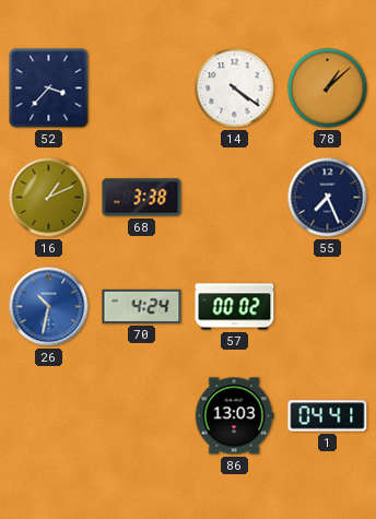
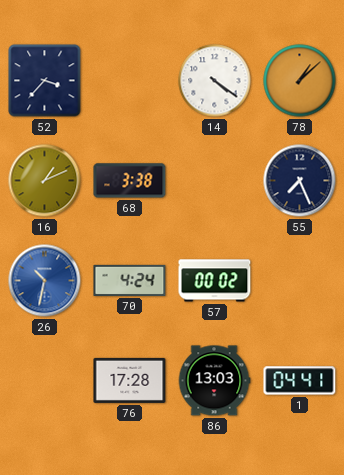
76: none -> 17:28 (130, 380)
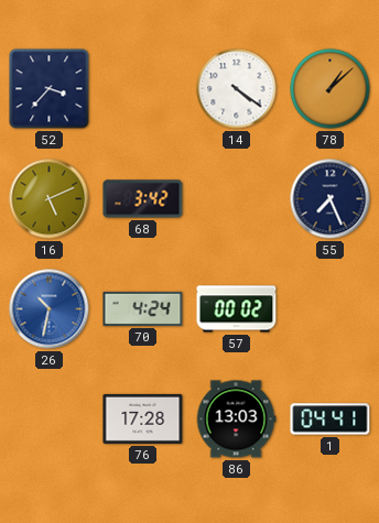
16: 1:11 -> 5:11 (50, 199)
68: 3:38 -> 3:42 (143, 199)
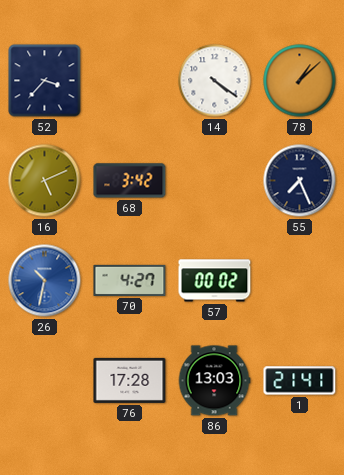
70: 4:24 -> 4:27 (130, 280)
1: 04:41 -> 21:41 (300, 381)
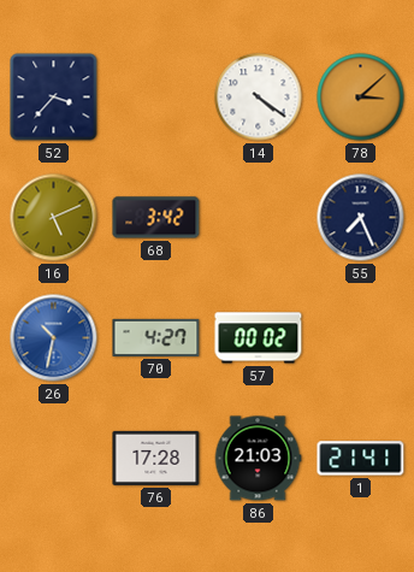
78: 1:08 -> 3:08 (361, 98)
86: 13:03 -> 21:03 (258, 459)
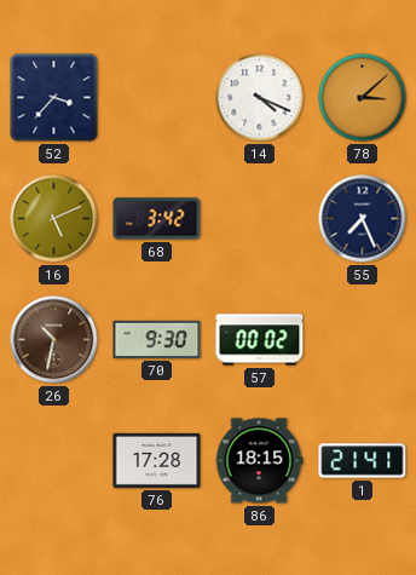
14: 4:21 -> 4:19 (260, 98)
26 dial: blue -> brown (54, 340)
70: 4:27 -> 9:30 (157, 339)
86: 21:03 -> 18:15 (259, 461)
